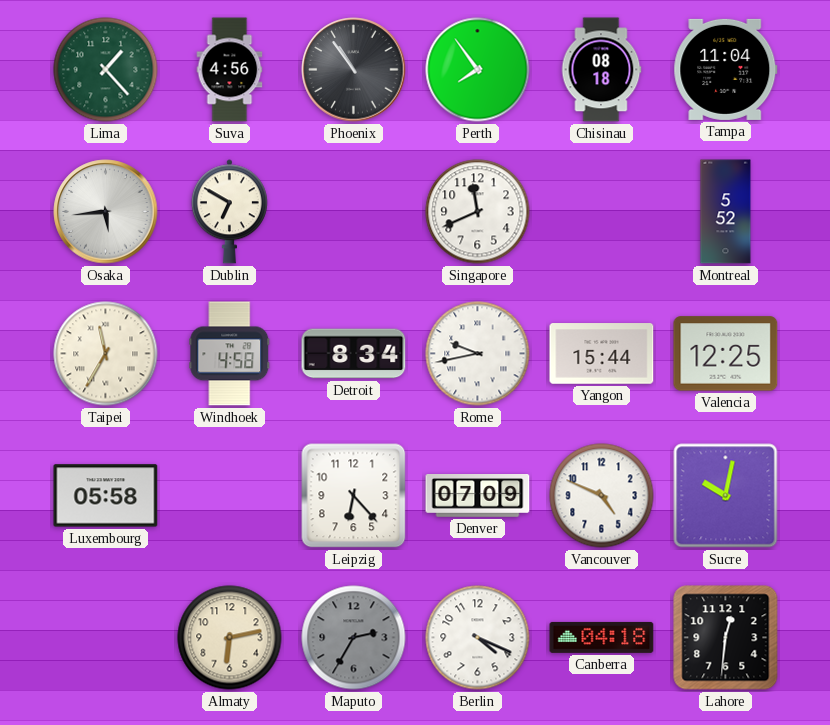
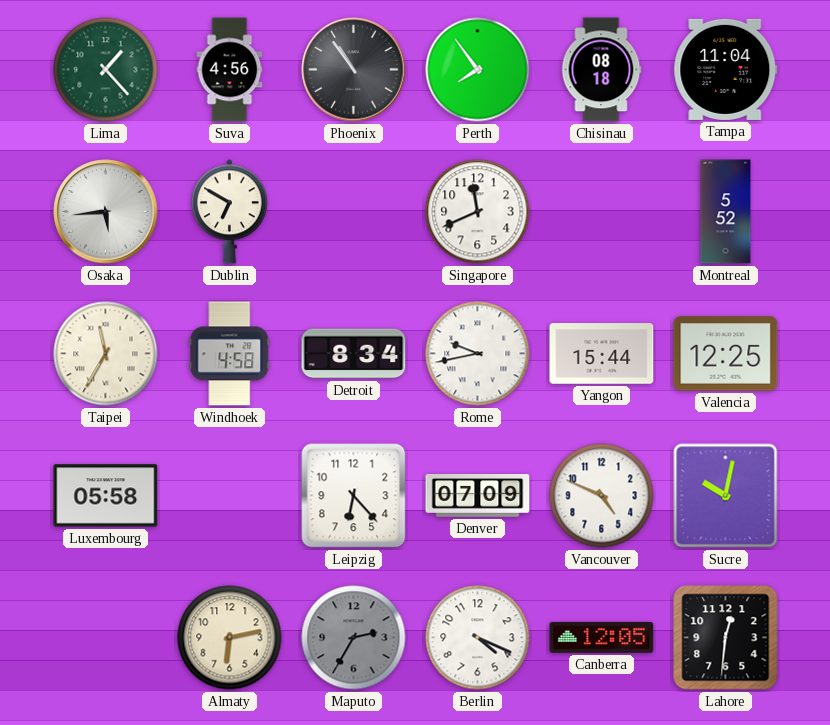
Canberra: 04:18 -> 12:05 (602, 637)
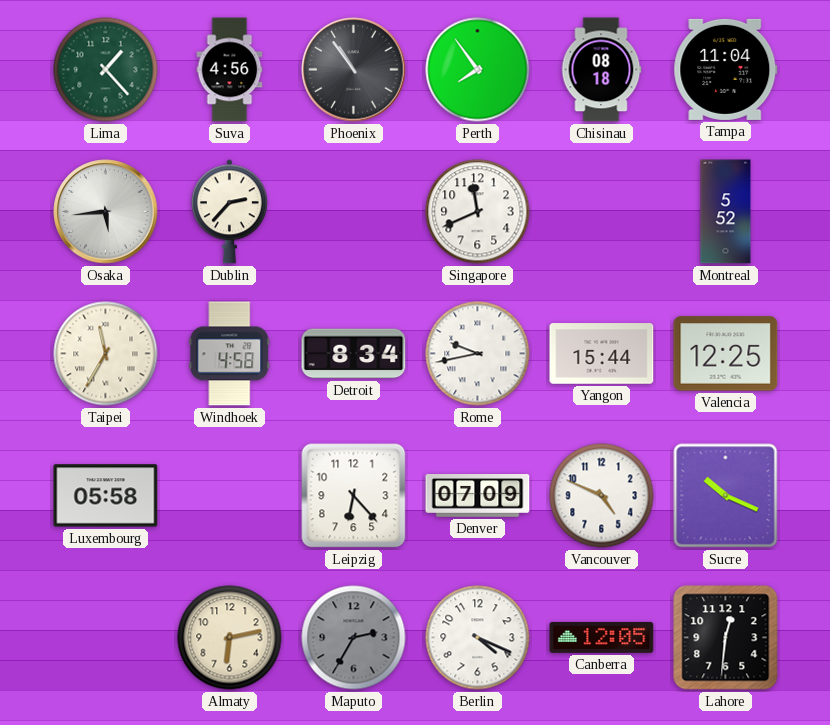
Dublin: 6:50 -> 2:37 (229, 212)
Sucre: 10:02 -> 10:19 (726, 496)
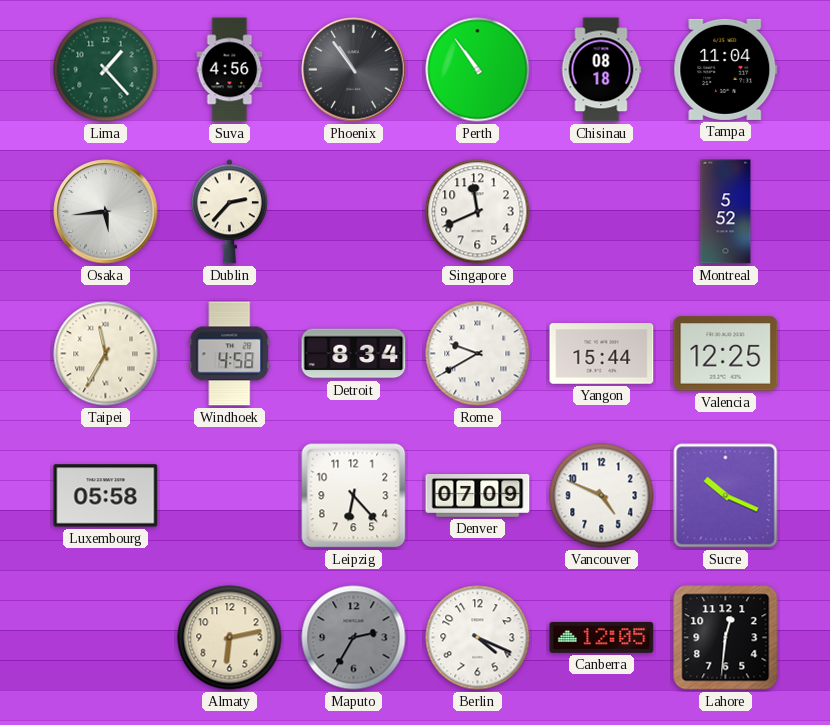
Perth: 7:54 -> 10:54 (478, 70)
Rome: 9:43 -> 9:40 (478, 354)
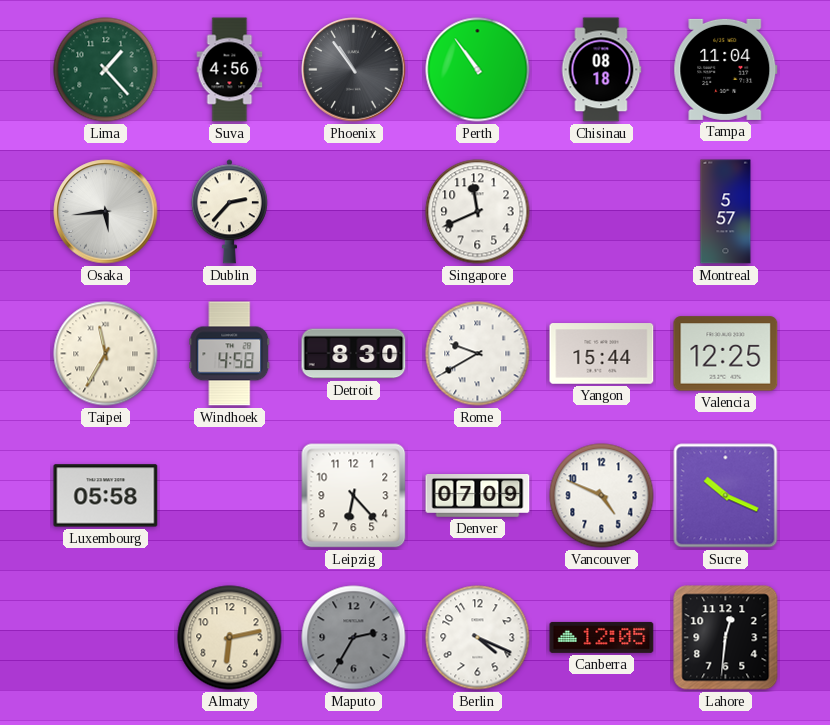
Montreal: 5:52 -> 5:57 (726, 212)
Detroit: 8:34 -> 8:30 (354, 354)
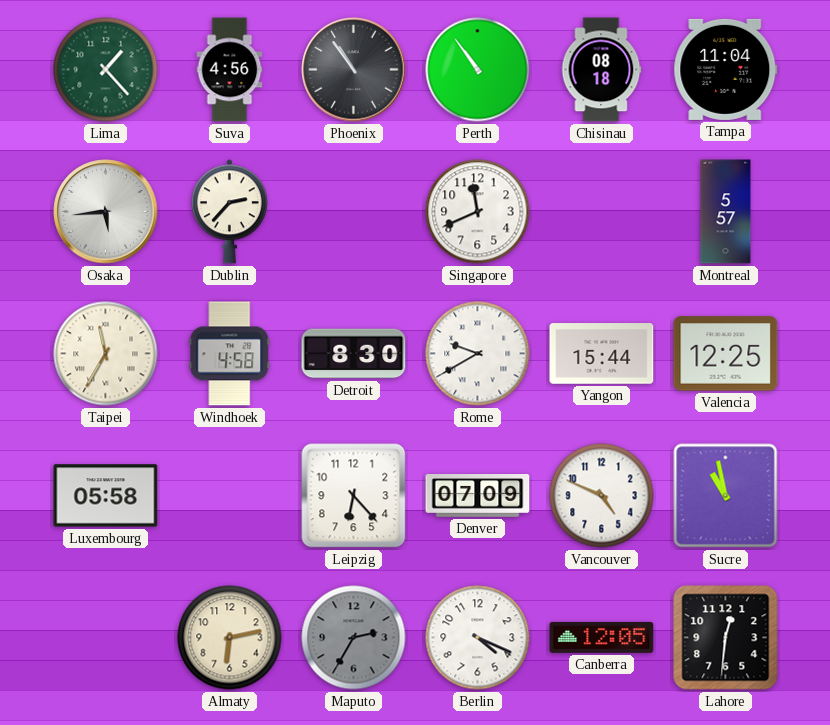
Sucre: 10:19 -> 10:58 (726, 496)
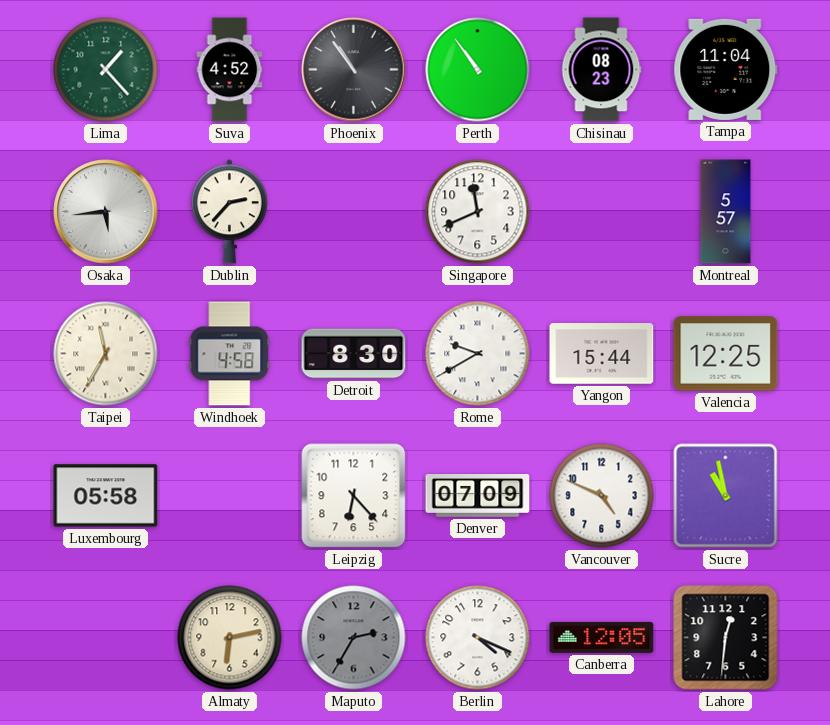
Suva: 4:56 -> 4:52 (230, 70)
Chisinau: 08:18 -> 08:23 (601, 70)
